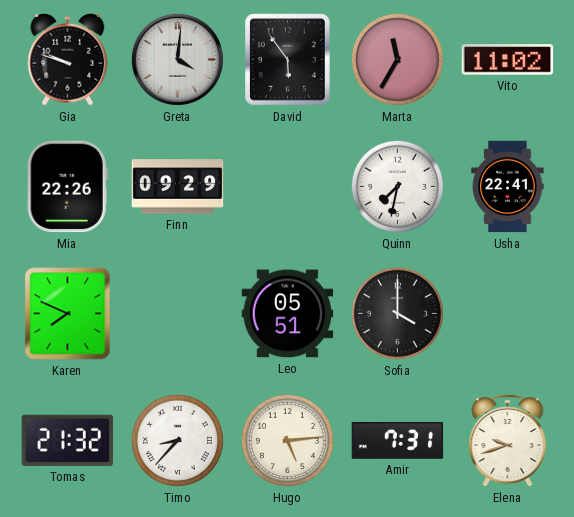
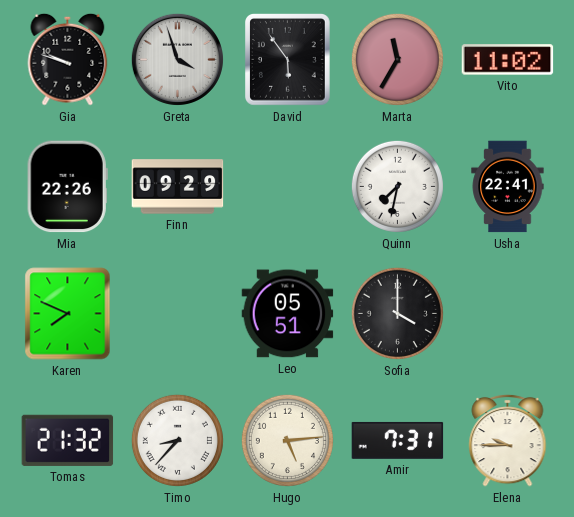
Greta: 4:01 -> 3:57 (177, 59)
Elena: 9:42 -> 9:45 (508, 440)
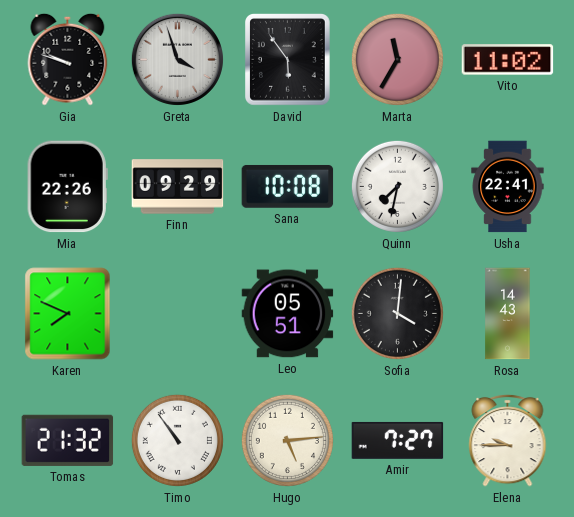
Sana: none -> 10:08 (288, 186)
Sofia: 4:00 -> 4:01 (397, 313)
Rosa: none -> 14:43 (508, 314)
Timo: 8:37 -> 10:54 (177, 440)
Amir: 7:31 -> 7:27 (398, 440)
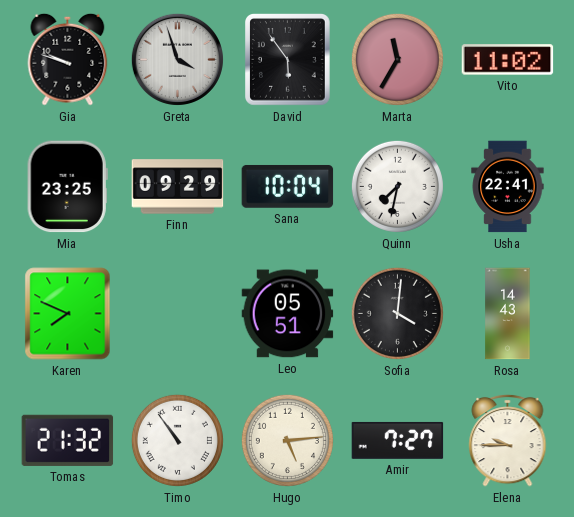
Mia: 22:26 -> 23:25 (67, 187)
Sana: 10:08 -> 10:04 (288, 186)
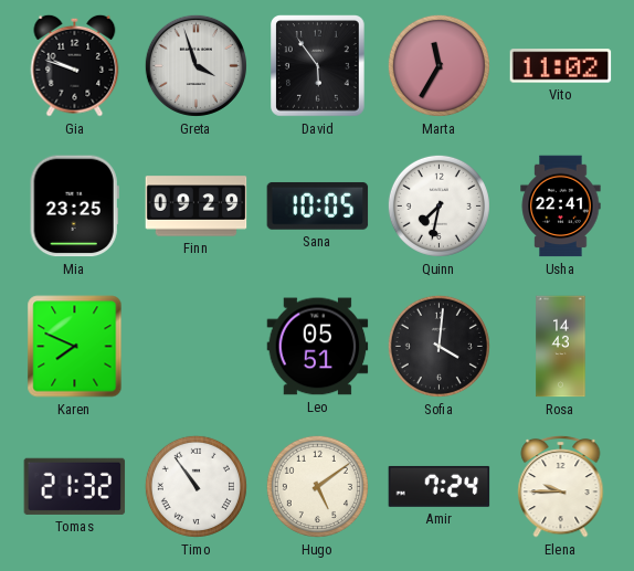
Sana: 10:04 -> 10:05 (318, 205)
Hugo: 5:14 -> 5:09 (317, 486)
Amir: 7:27 -> 7:24 (440, 486)
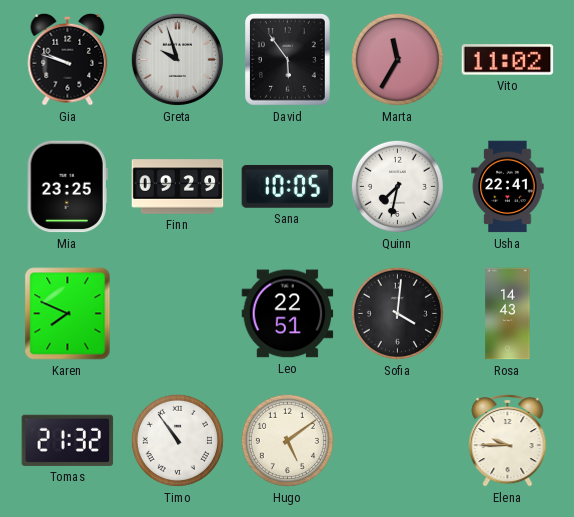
Greta: 3:57 -> 9:57 (177, 59)
Leo: 05:51 -> 22:51 (288, 314)
Amir: 7:24 -> none (440, 486)
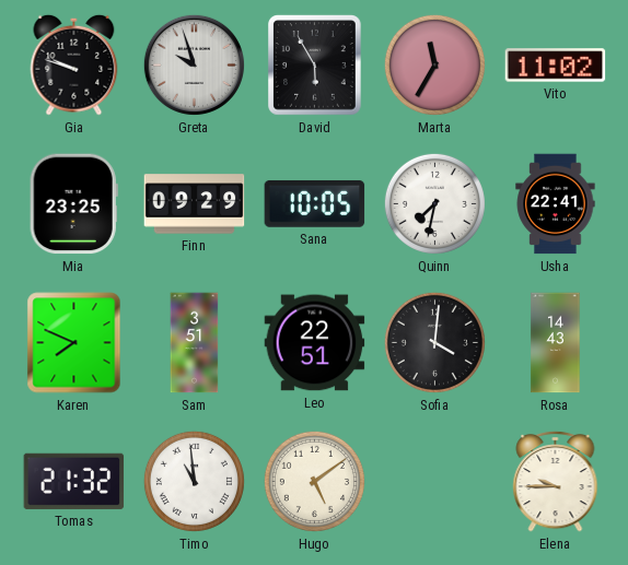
David: 5:54 -> 5:55 (315, 66)
Sam: none -> 3:51 (195, 343)
Timo: 10:54 -> 10:59 (194, 481)
